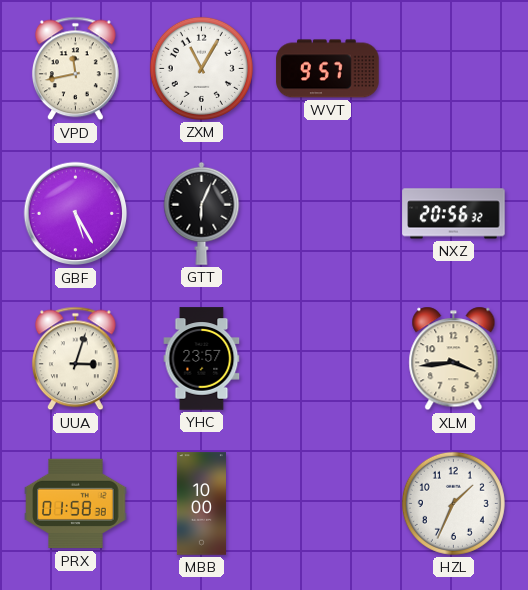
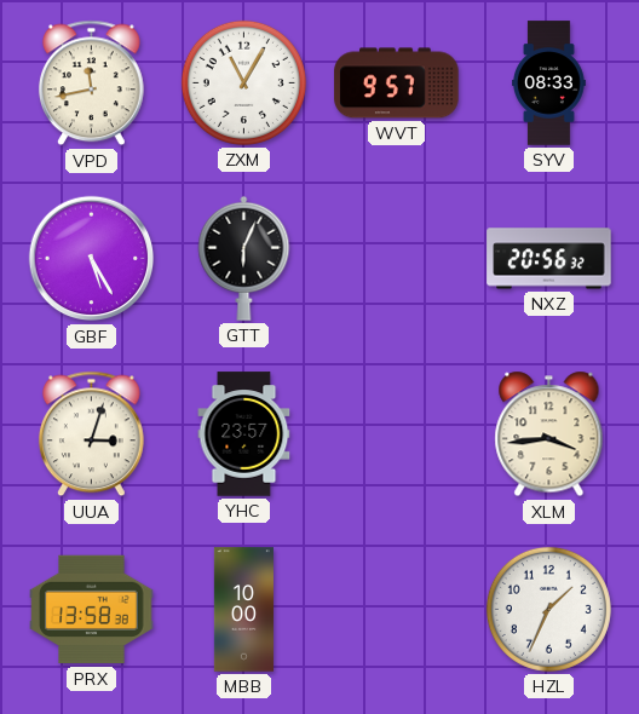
SYV: none -> 08:33 (549, 84)
PRX: 01:58 -> 13:58 (92, 610)
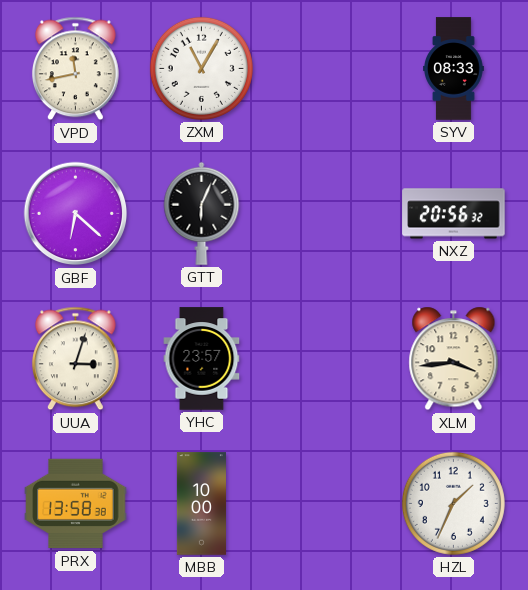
WVT: 9:57 -> none (397, 84)
GBF: 5:25 -> 6:22 (76, 214)
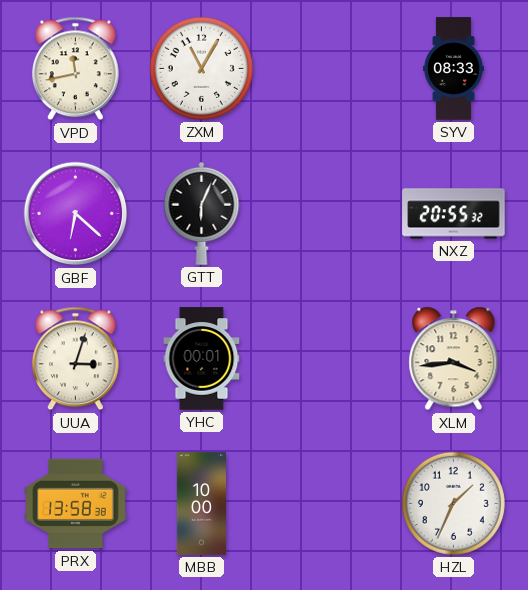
NXZ: 20:56 -> 20:55 (454, 214)
YHC: 23:57 -> 00:01 (202, 359)
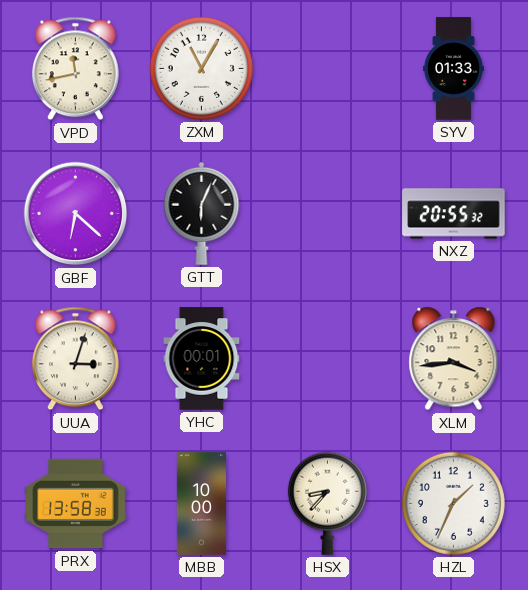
SYV: 08:33 -> 01:33 (454, 69)
HSX: none -> 8:37 (327, 503)
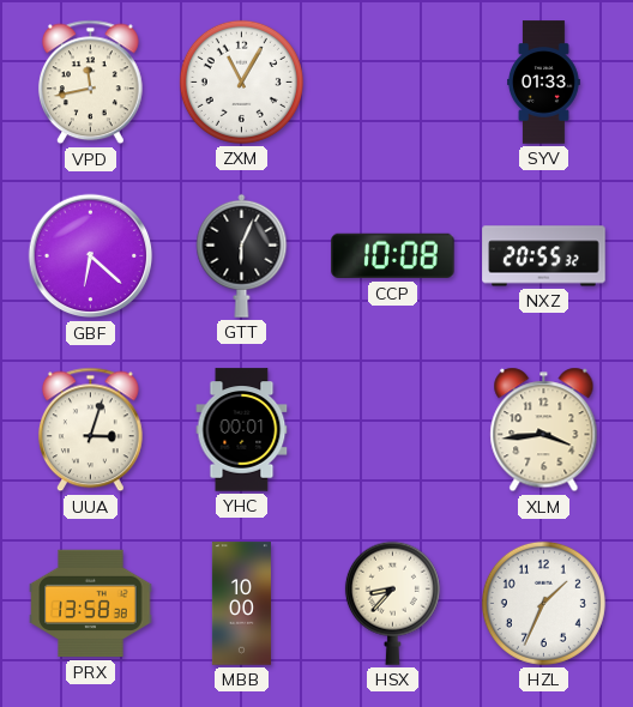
CCP: none -> 10:08 (393, 256)
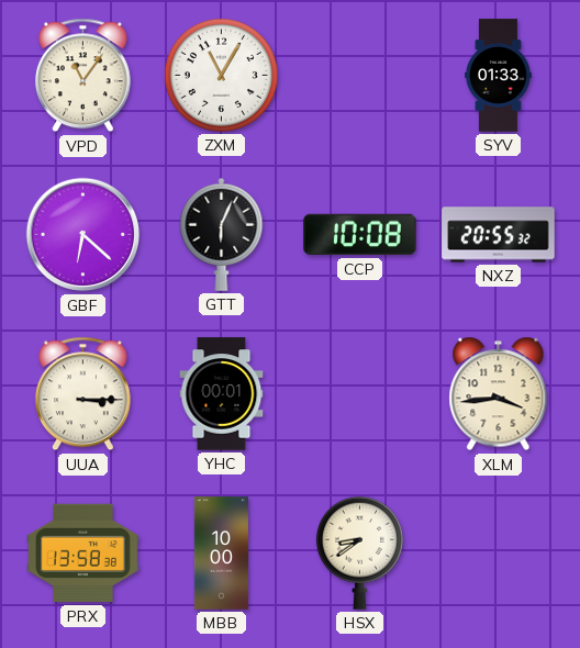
VPD: 11:43 -> 11:06 (82, 76)
UUA: 3:03 -> 3:15 (82, 394)
HSX: 8:37 -> 8:39 (359, 552)
HZL: 1:34 -> none (543, 603)
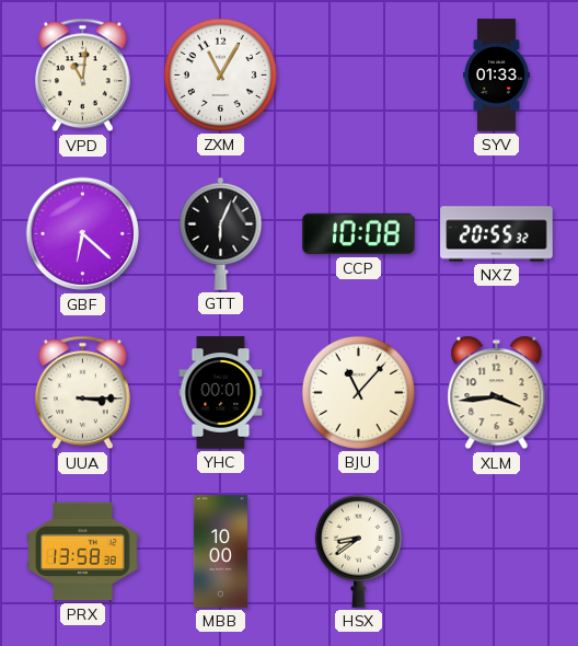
VPD: 11:06 -> 11:01 (82, 76)
BJU: none -> 11:07 (358, 392)
